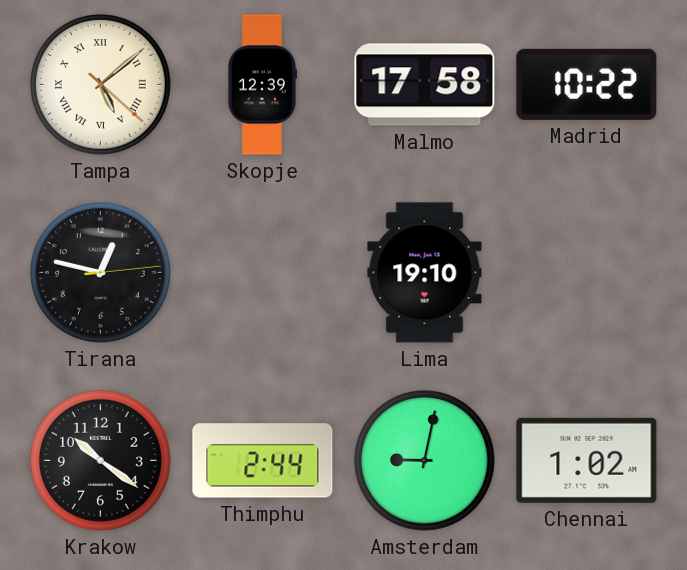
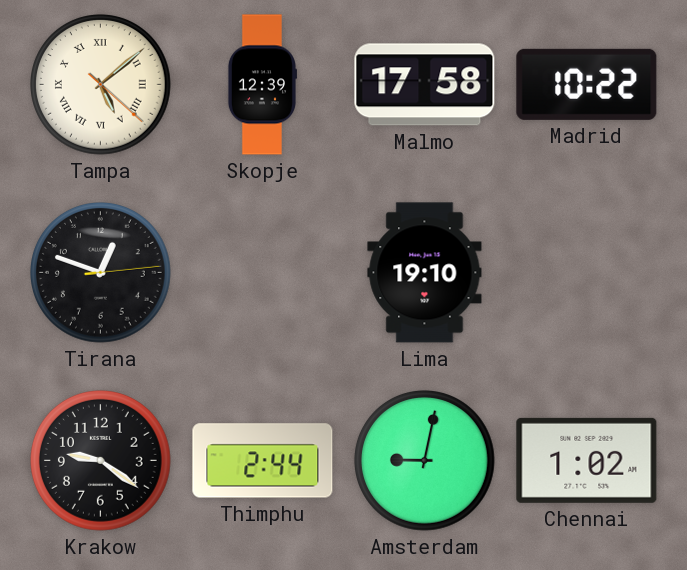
Tirana: 12:47 -> 12:48 (101, 273)
Krakow: 10:21 -> 9:21 (101, 461)
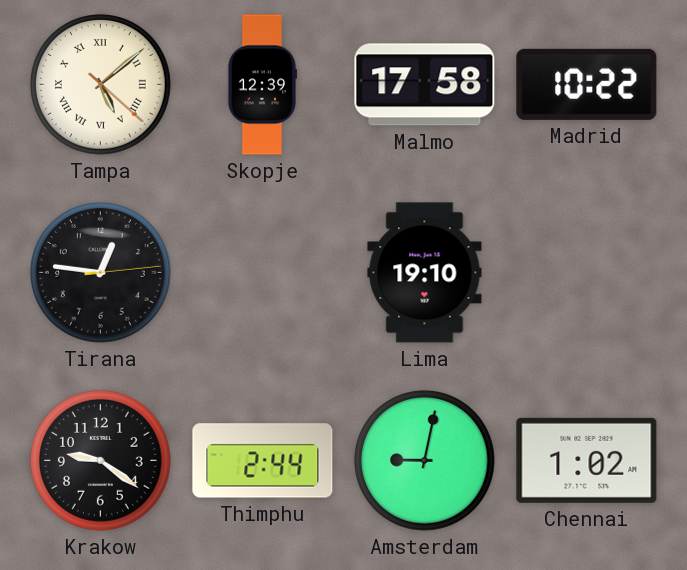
Tirana: 12:48 -> 12:46 (101, 273)
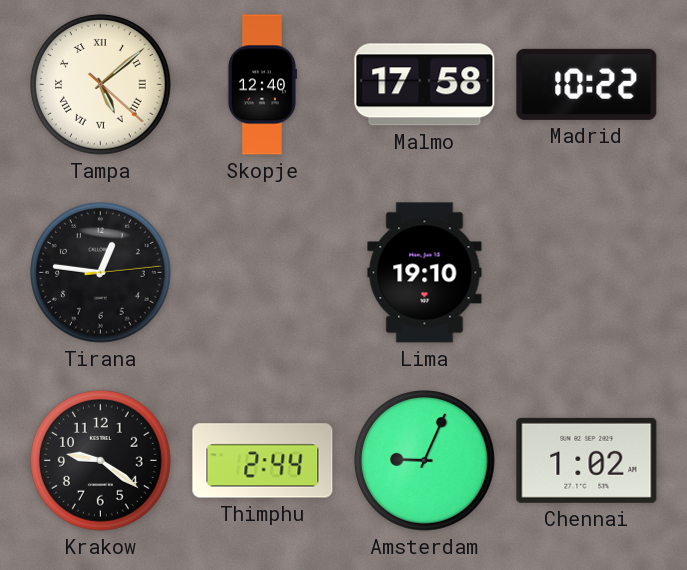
Skopje: 12:39 -> 12:40 (262, 85)
Amsterdam: 9:02 -> 9:04 (425, 461)
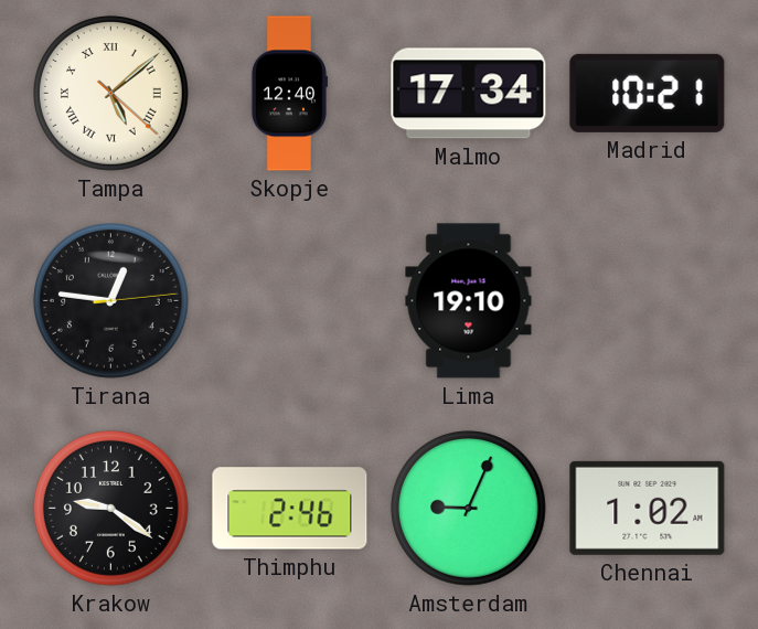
Malmo: 17:58 -> 17:34 (469, 94)
Madrid: 10:22 -> 10:21 (648, 93)
Thimphu: 2:44 -> 2:46 (290, 509)
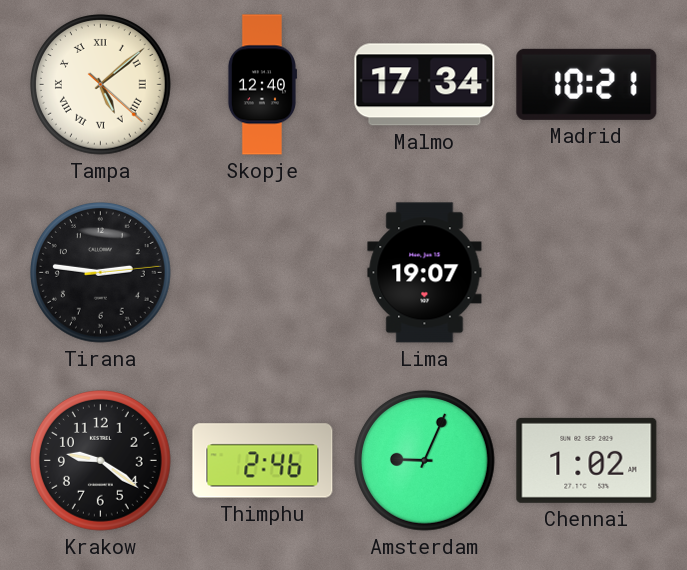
Tirana: 12:46 -> 2:46 (101, 273)
Lima: 19:10 -> 19:07 (425, 273)
